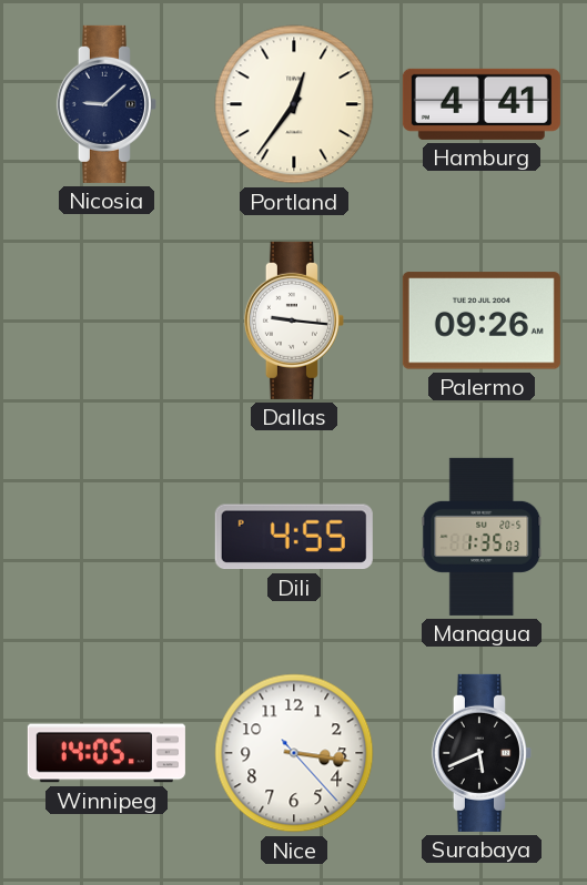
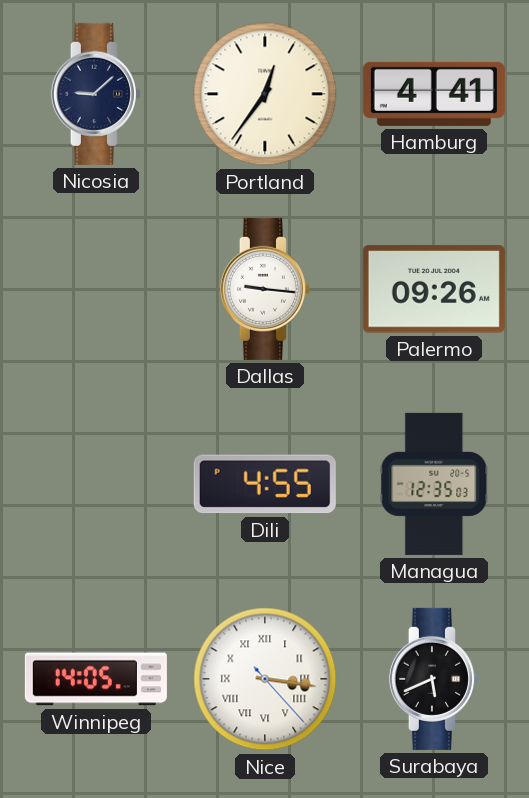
Managua: 1:35 -> 12:35 (434, 484)
Nice numerals: Arabic -> Roman (265, 679)
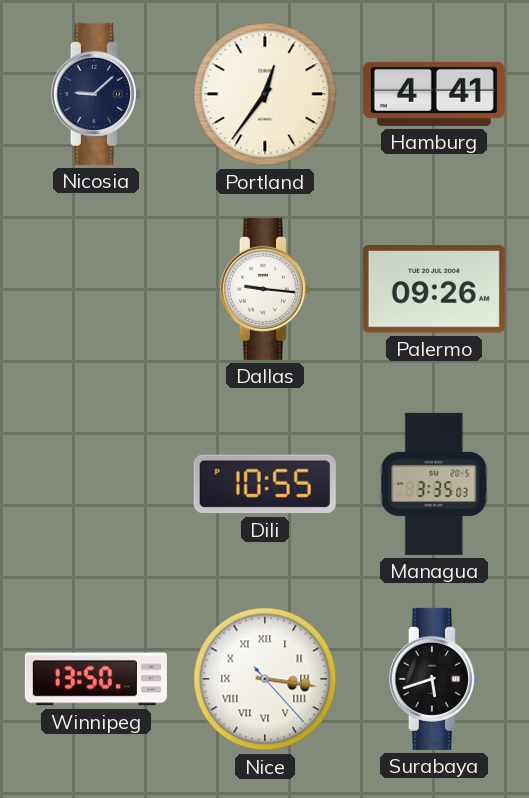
Dili: 4:55 -> 10:55 (265, 484)
Managua: 12:35 -> 3:35 (434, 484)
Winnipeg: 14:05 -> 13:50 (96, 679)
Surabaya: 5:41 -> 5:42 (434, 679)
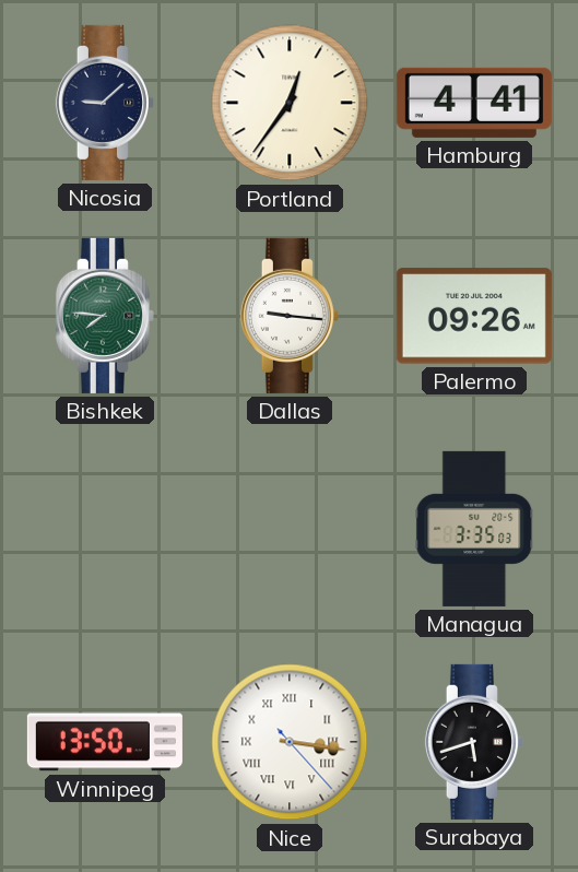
Bishkek: none -> 7:46 (105, 316)
Dili: 10:55 -> none (265, 484)
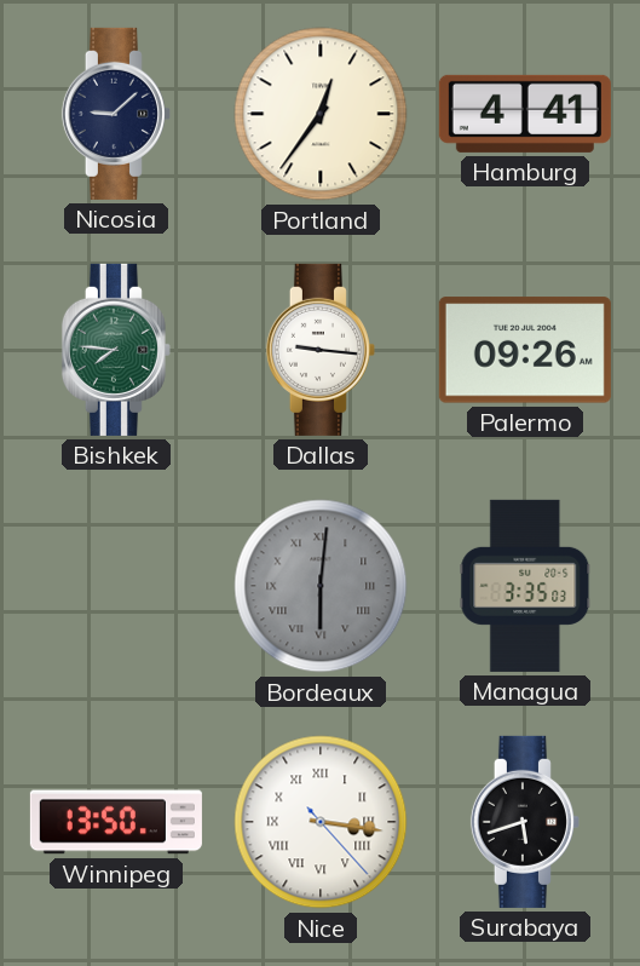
Bordeaux: none -> 6:01 (321, 586)
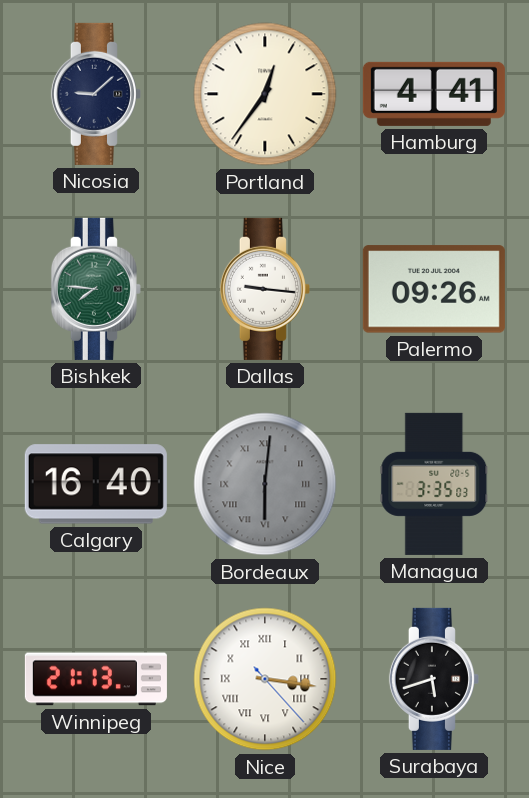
Calgary: none -> 16:40 (96, 484)
Winnipeg: 13:50 -> 21:13 (96, 679)
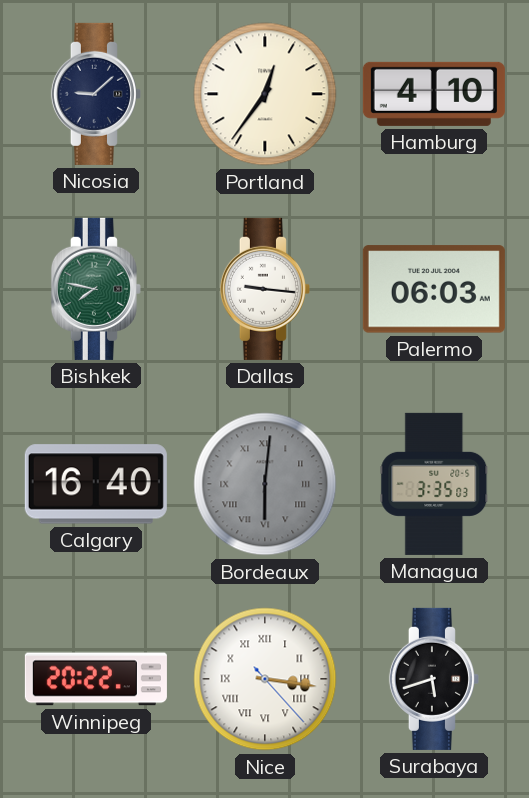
Hamburg: 4:41 -> 4:10 (434, 94)
Bishkek: 7:46 -> 7:47 (96, 289)
Palermo: 09:26 -> 06:03 (434, 289)
Winnipeg: 21:13 -> 20:22 (96, 679)
